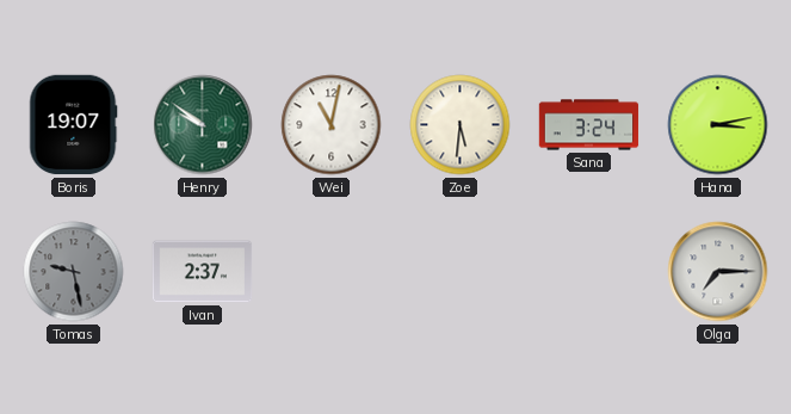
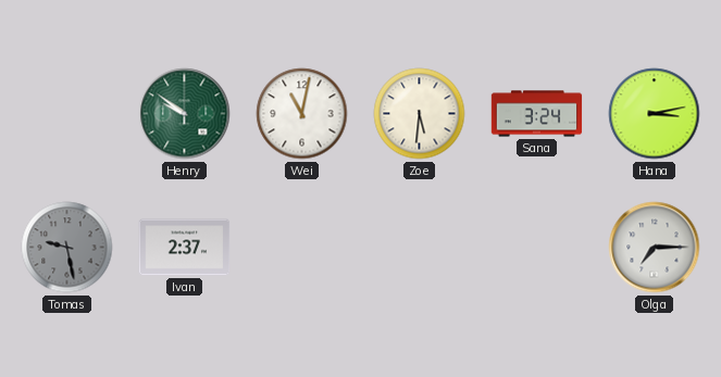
Boris: 19:07 -> none (74, 125)
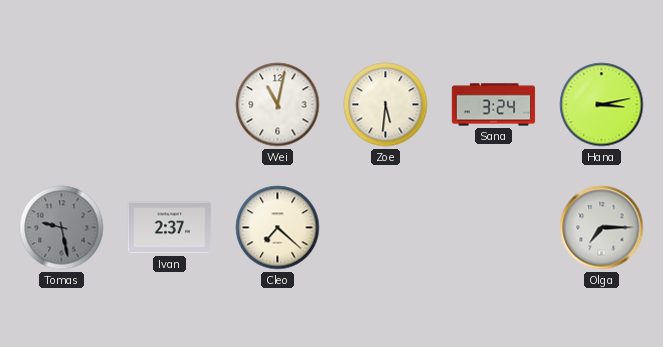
Henry: 9:51 -> none (185, 114)
Cleo: none -> 7:22 (278, 228)
